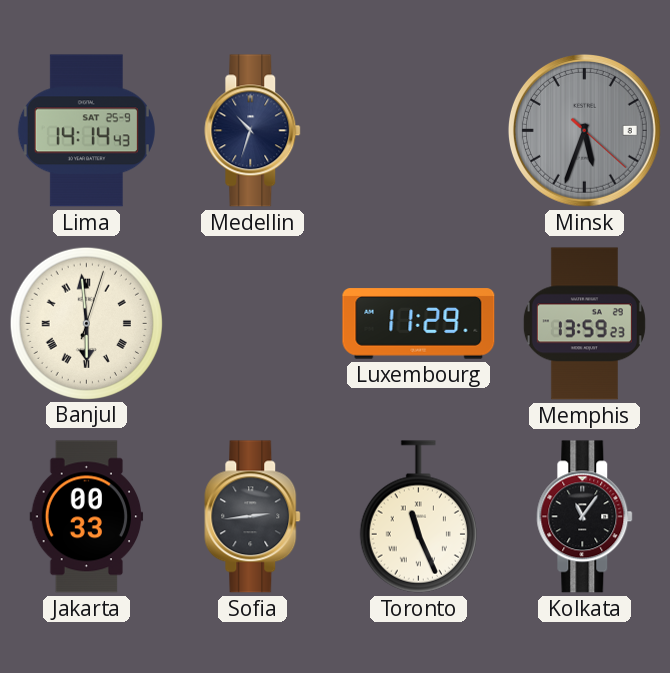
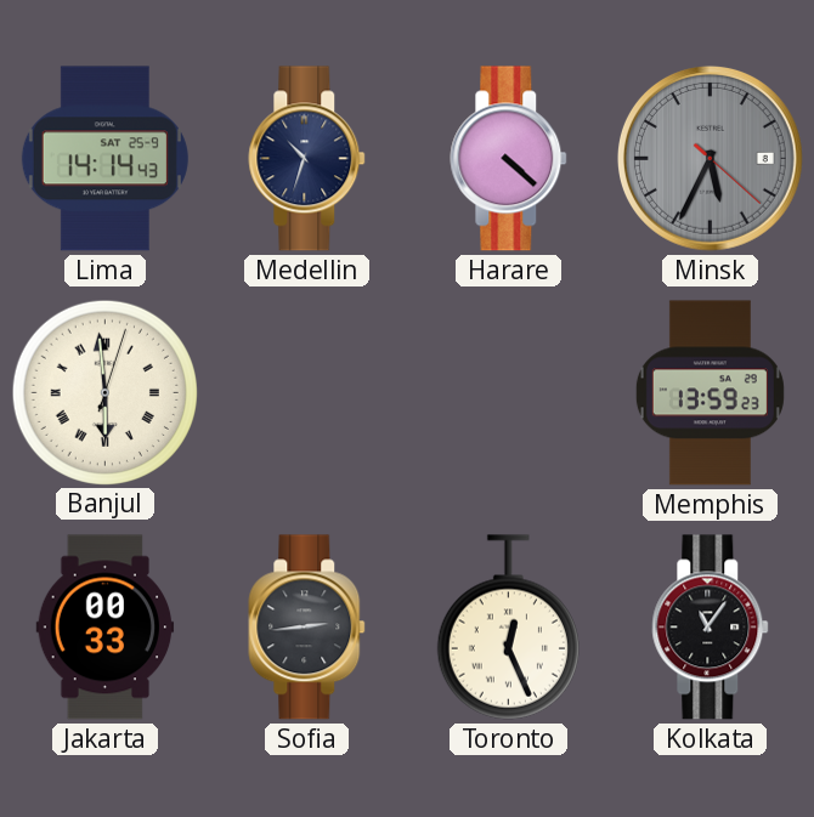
Harare: none -> 4:22 (509, 159)
Minsk: 5:33 -> 5:34 (710, 158)
Luxembourg: 11:29 -> none (419, 324)
Toronto: 11:26 -> 12:26 (508, 628)
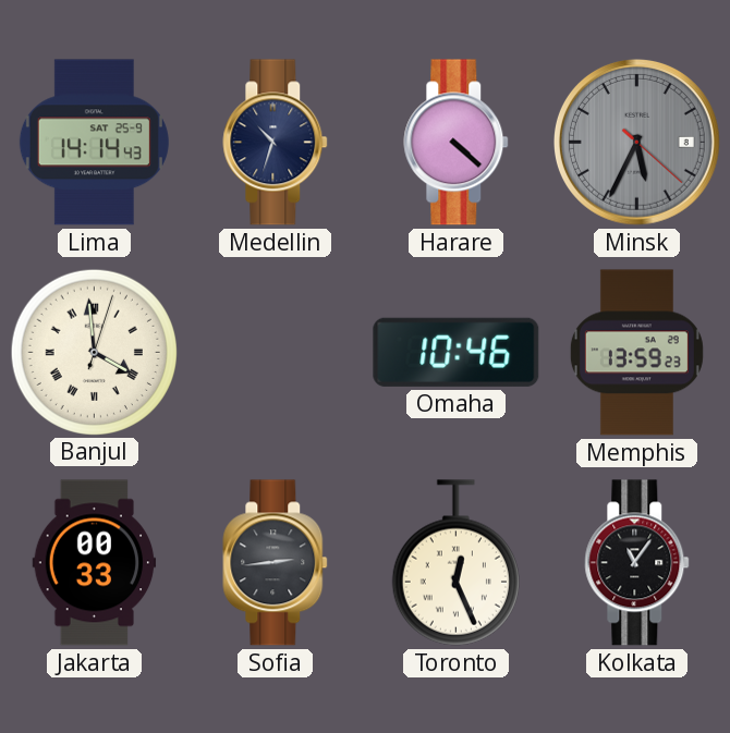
Banjul: 5:59 -> 3:59 (94, 352)
Omaha: none -> 10:46 (457, 352)
